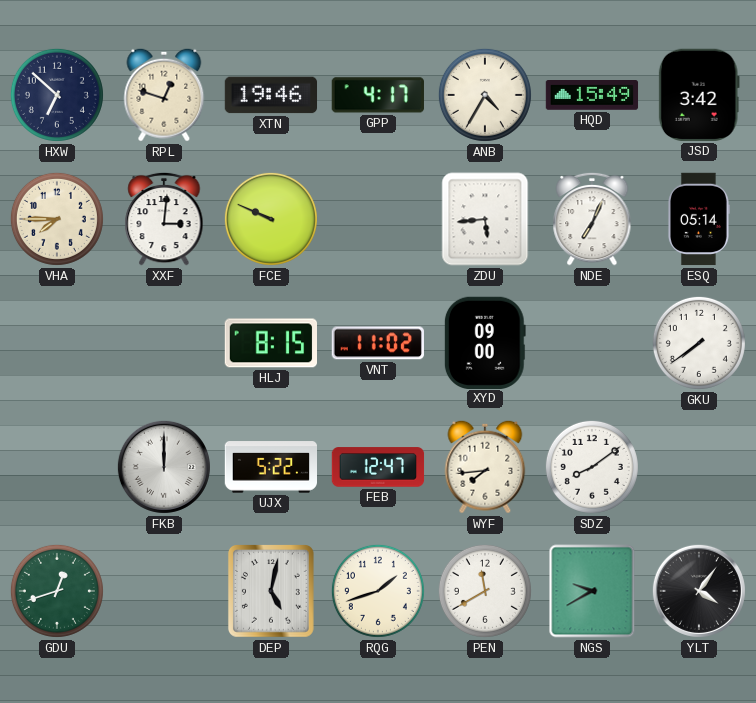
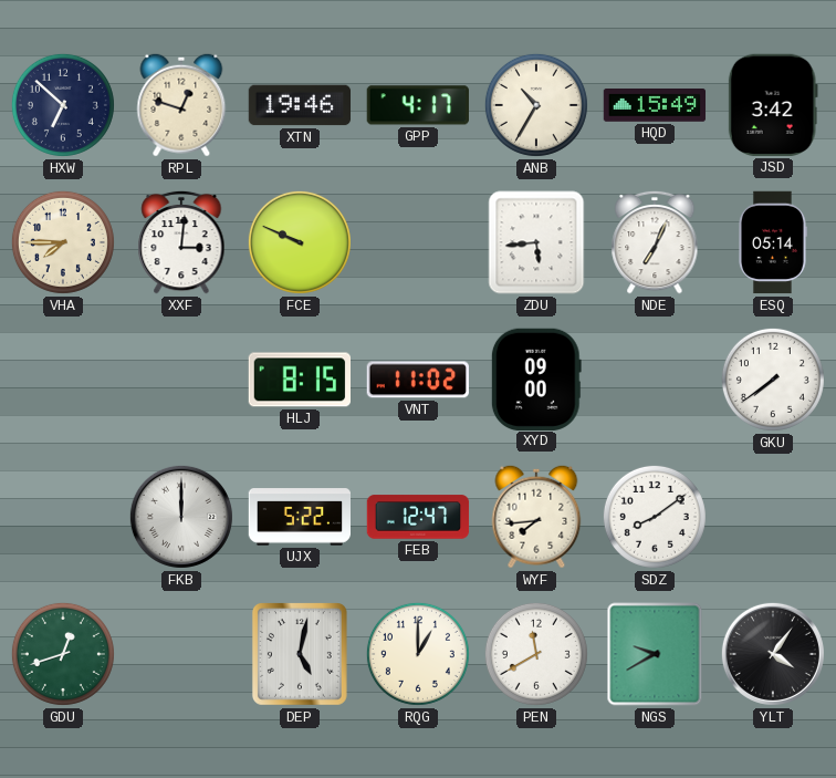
ANB: 4:35 -> 10:35 (536, 105)
RQG: 1:42 -> 1:00 (418, 654)
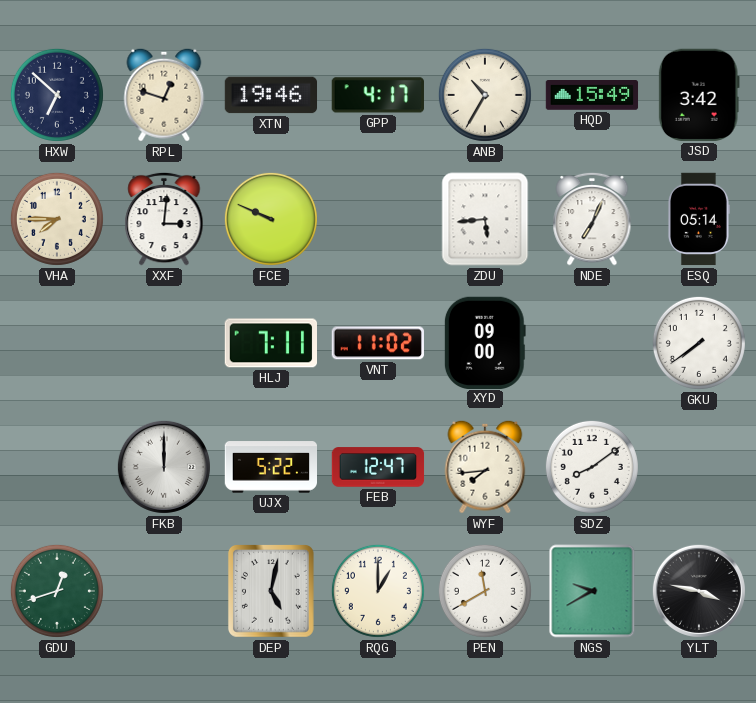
HLJ: 8:15 -> 7:11 (270, 343)
YLT: 4:06 -> 3:47 (699, 591)
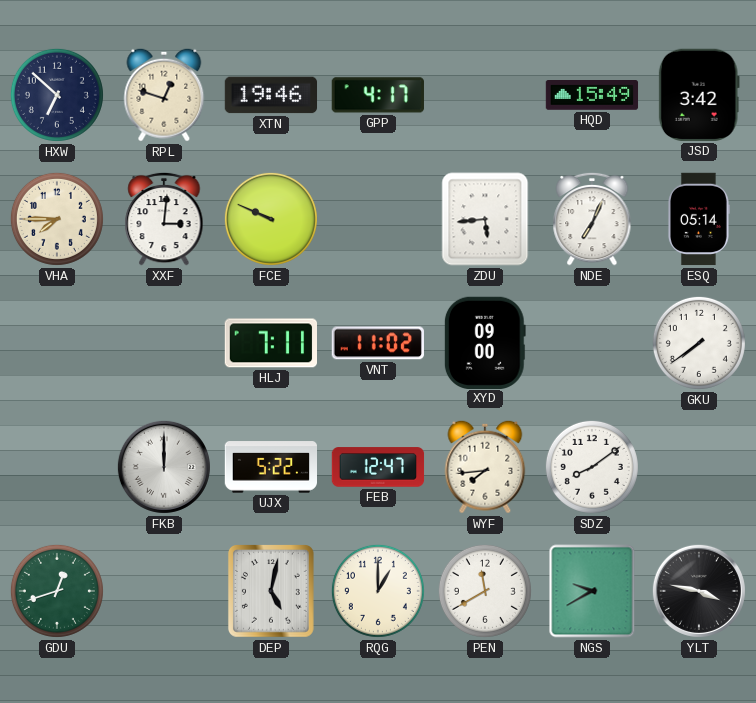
ANB: 10:35 -> none (485, 95)
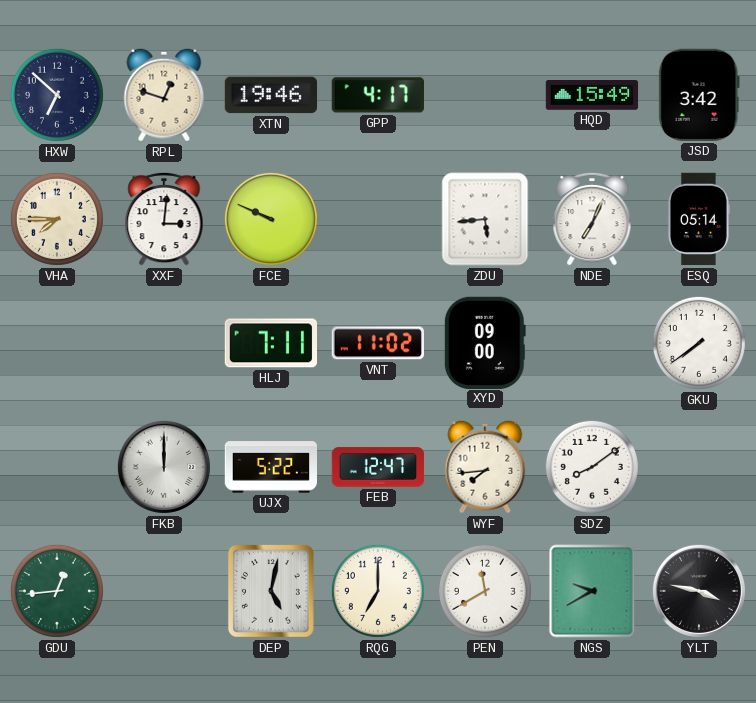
GDU: 12:42 -> 12:44 (57, 591)
RQG: 1:00 -> 7:00 (378, 591)
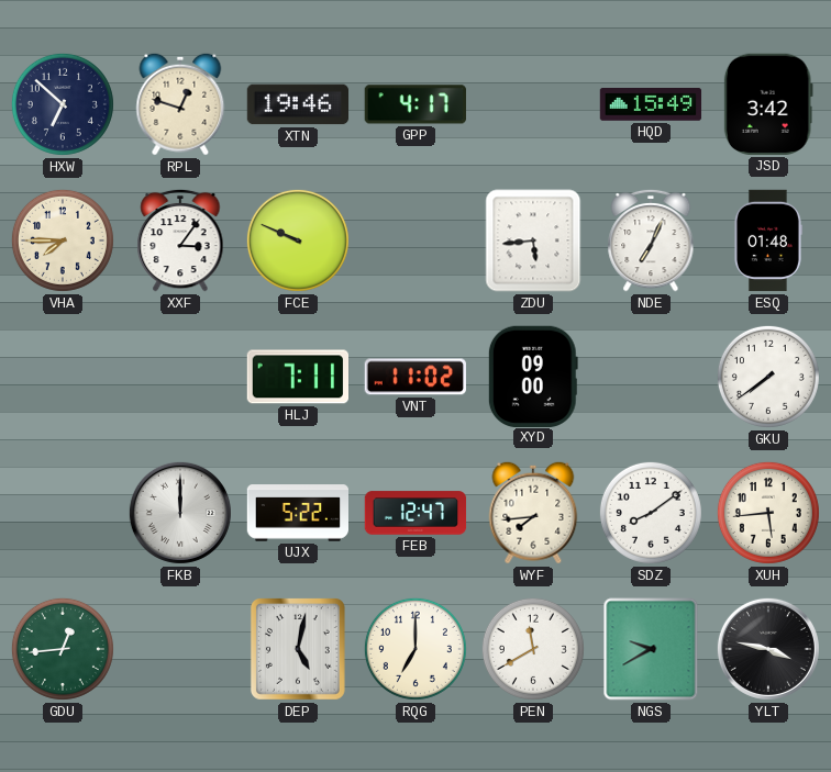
XXF: 3:01 -> 3:06 (180, 240)
ESQ: 05:14 -> 01:48 (767, 240)
XUH: none -> 5:44 (768, 513)
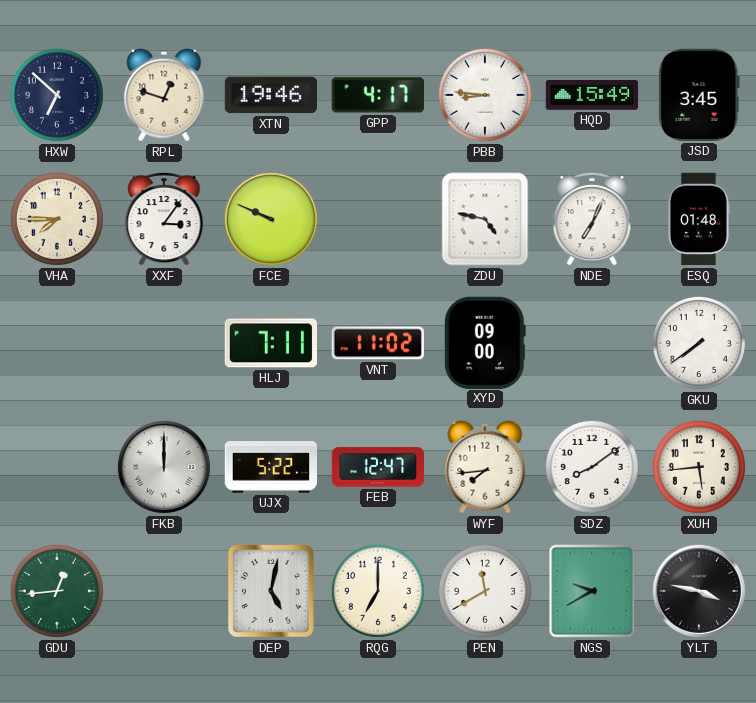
PBB: none -> 8:46 (485, 95)
JSD: 3:42 -> 3:45 (699, 95)
ZDU: 5:44 -> 4:47 (485, 219)
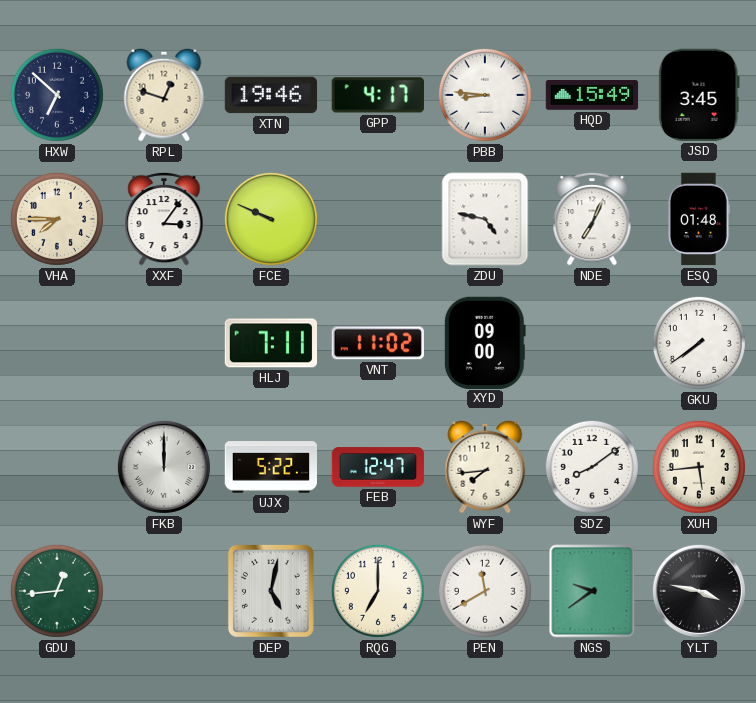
NGS: 9:40 -> 9:39 (592, 591)
